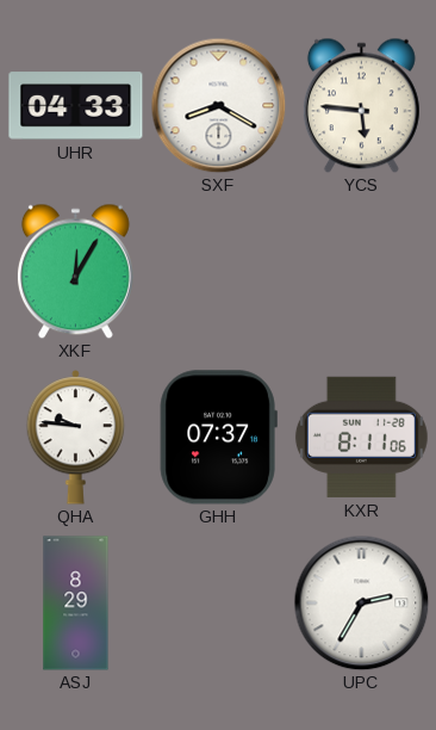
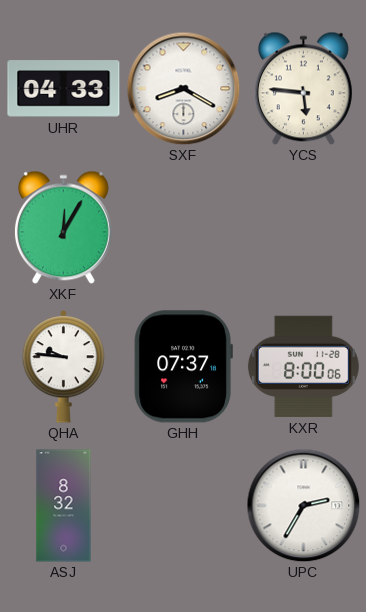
KXR: 8:11 -> 8:00 (303, 366)
ASJ: 8:29 -> 8:32 (64, 506)
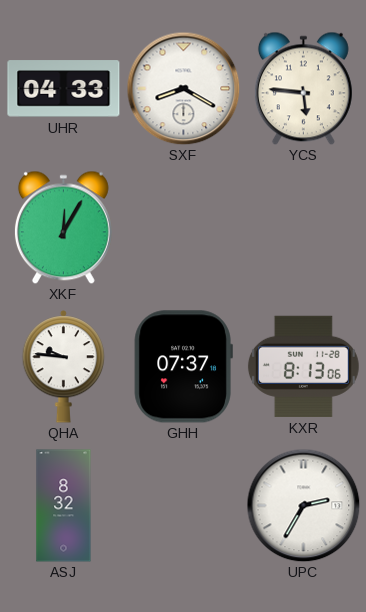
KXR: 8:00 -> 8:13 (303, 366)
